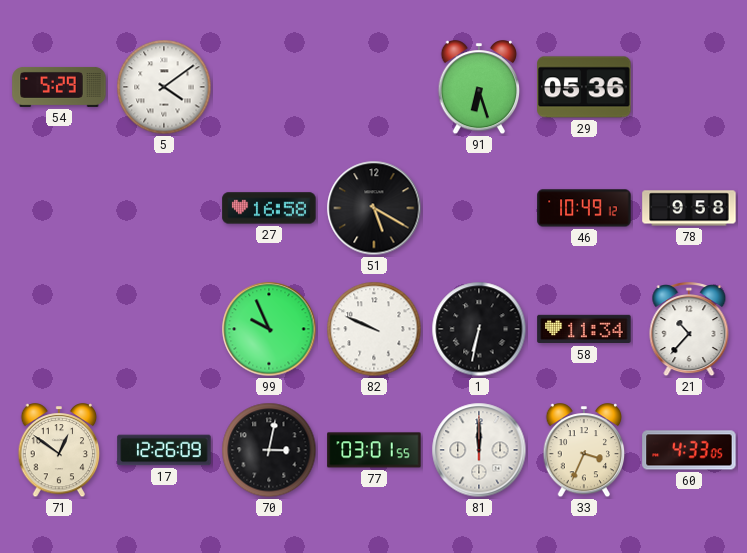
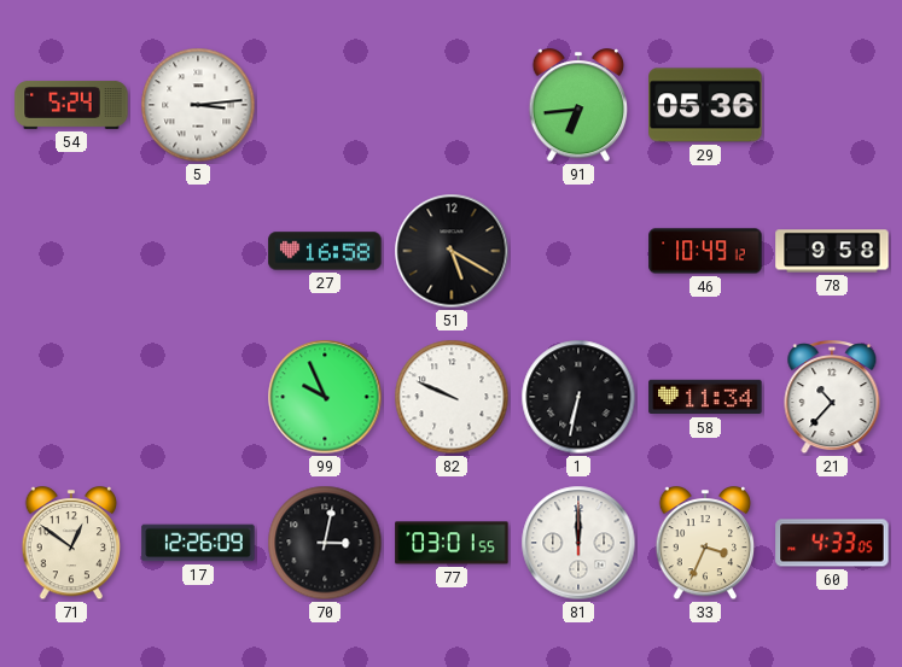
54: 5:29 -> 5:24 (71, 105)
5: 4:09 -> 3:14 (198, 105)
91: 6:27 -> 6:44 (578, 106)
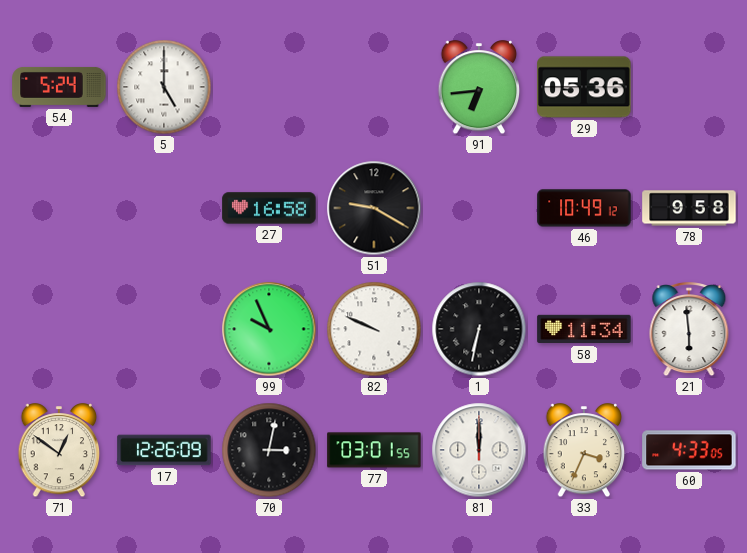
5: 3:14 -> 5:00 (164, 87)
51: 5:20 -> 9:20 (374, 208)
21: 10:37 -> 5:59 (689, 330)
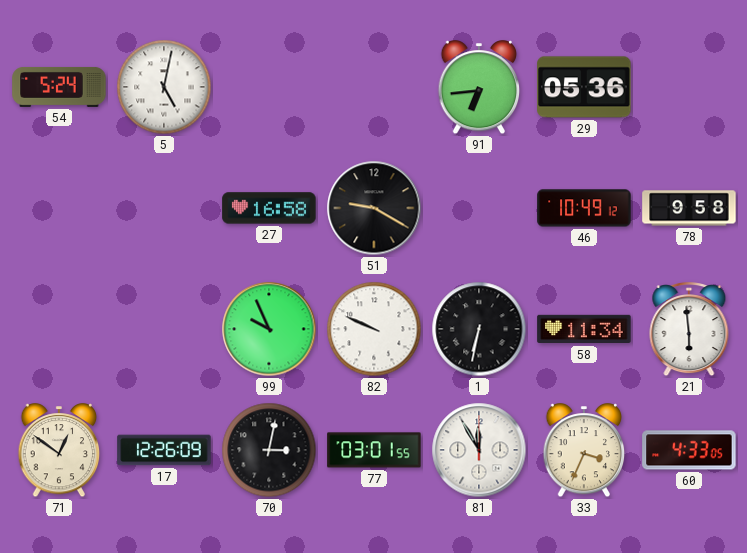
5: 5:00 -> 5:02 (164, 87)
81: 12:00 -> 11:55 (479, 450)
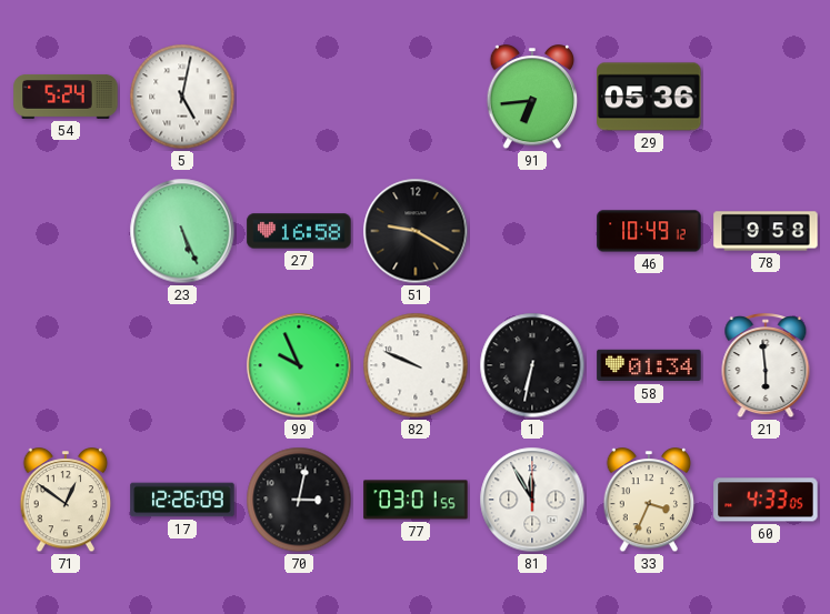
23: none -> 5:26 (182, 231)
58: 11:34 -> 01:34 (649, 365)
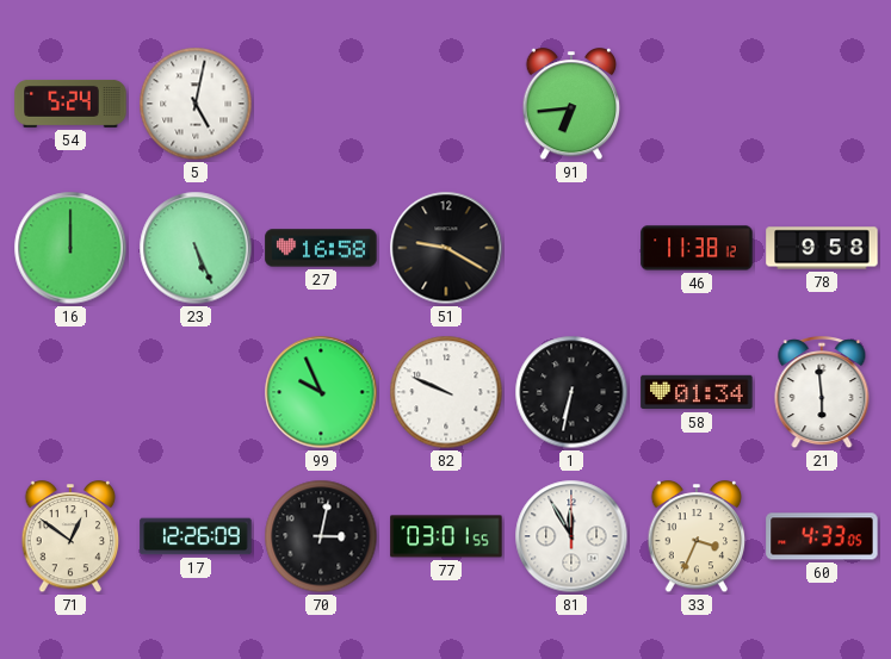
29: 05:36 -> none (649, 97)
16: none -> 12:00 (70, 248)
46: 10:49 -> 11:38 (697, 248)
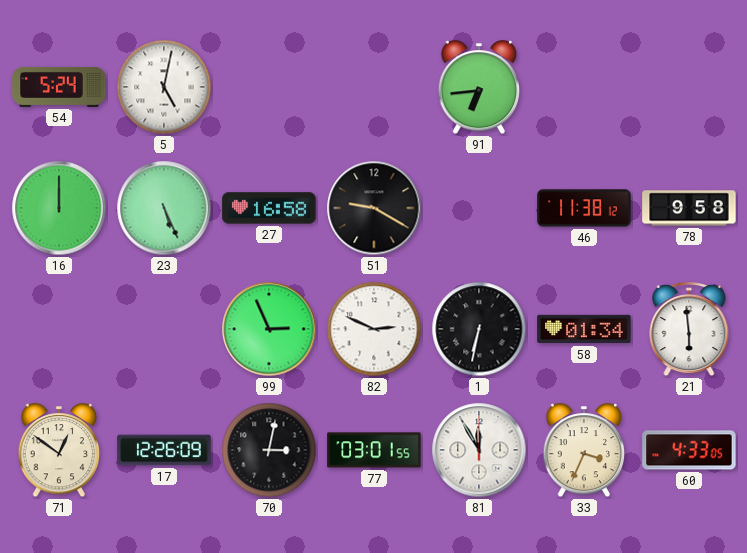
99: 9:56 -> 2:56 (269, 329)
82: 9:49 -> 2:49 (374, 329)
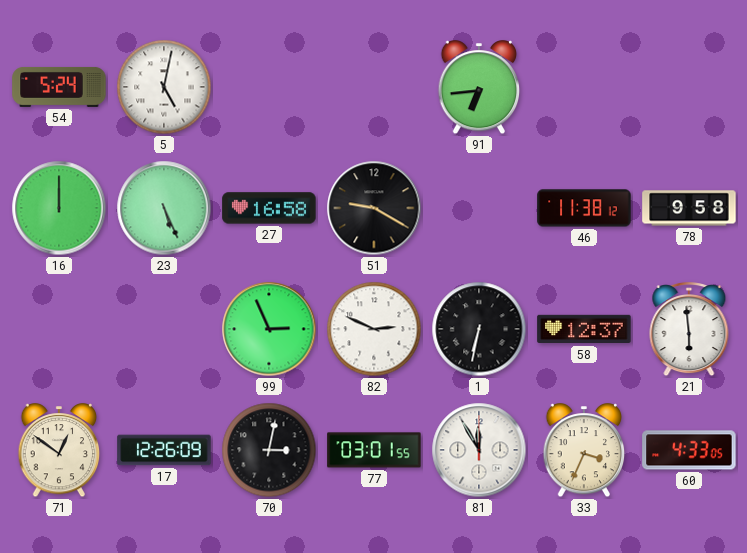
58: 01:34 -> 12:37 (584, 329)
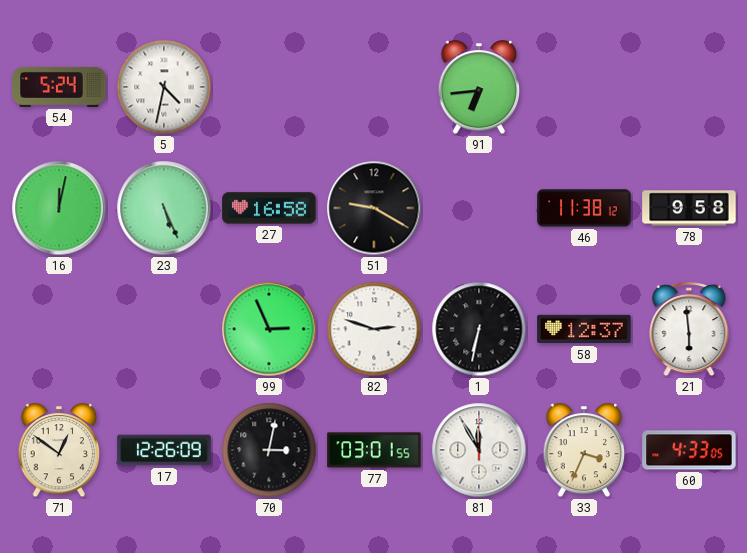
5: 5:02 -> 4:32 (164, 87)
16: 12:00 -> 12:02 (59, 208)
82: 2:49 -> 2:48 (374, 329)
